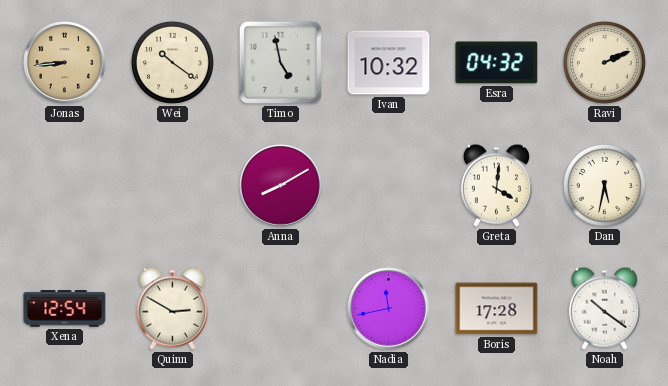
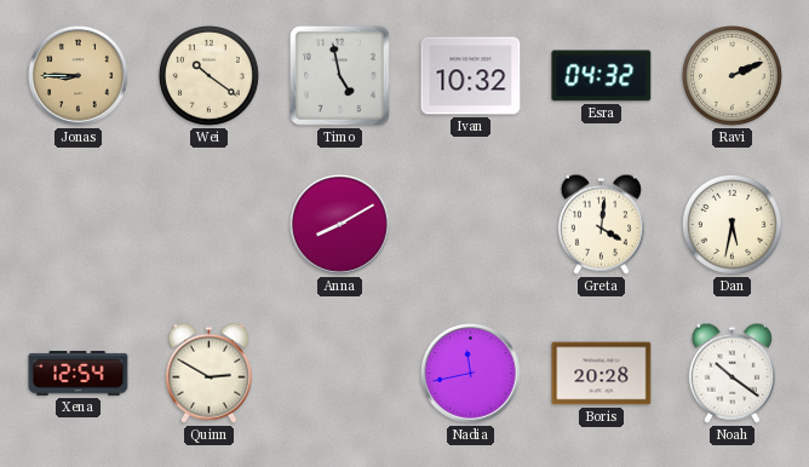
Jonas: 8:44 -> 8:45 (79, 76)
Boris: 17:28 -> 20:28 (602, 374)
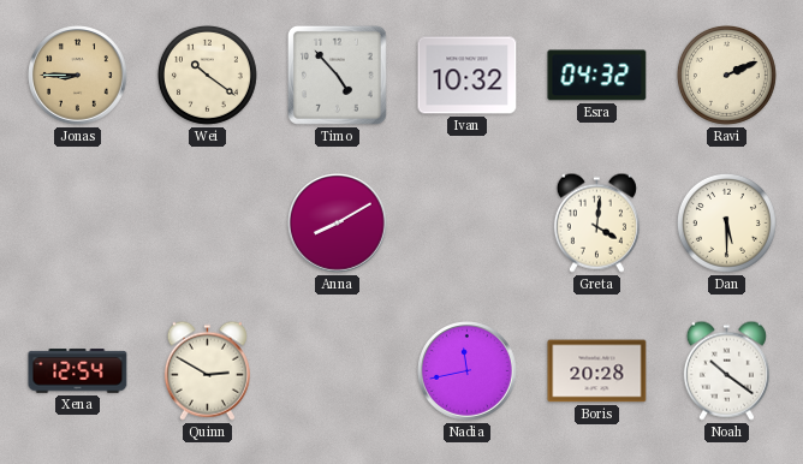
Timo: 4:58 -> 4:53 (337, 75)
Dan: 5:32 -> 5:30 (726, 222)
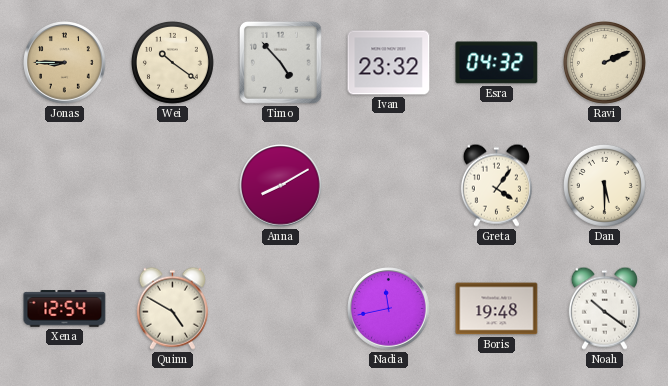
Ivan: 10:32 -> 23:32 (389, 63)
Greta: 4:01 -> 4:06 (496, 185)
Quinn: 2:50 -> 4:50 (172, 308)
Boris: 20:28 -> 19:48 (497, 309)
